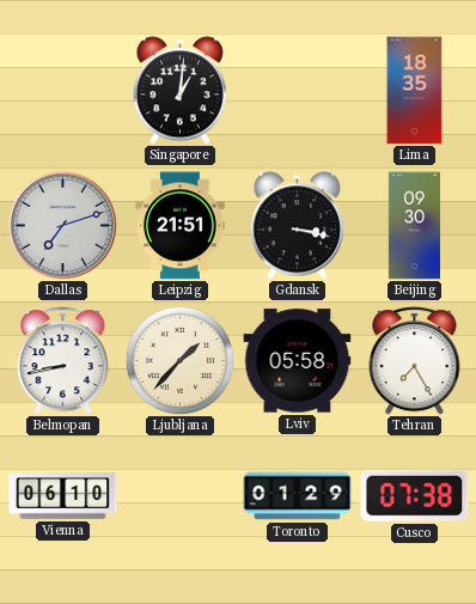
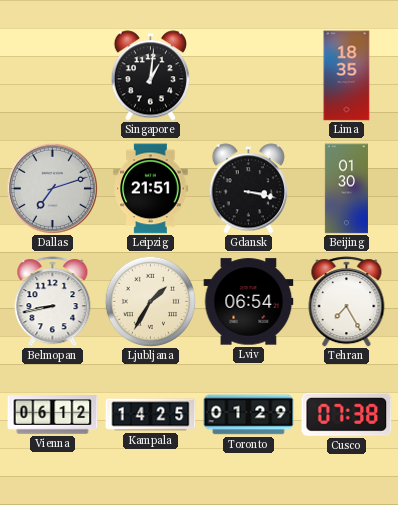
Beijing: 09:30 -> 01:30 (346, 189)
Ljubljana: 1:37 -> 1:35 (150, 301)
Lviv: 05:58 -> 06:54 (249, 302)
Vienna: 06:10 -> 06:12 (53, 415)
Kampala: none -> 14:25 (151, 415)
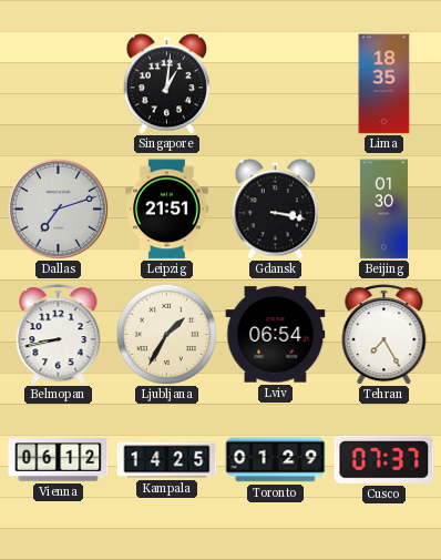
Cusco: 07:38 -> 07:37 (384, 459)
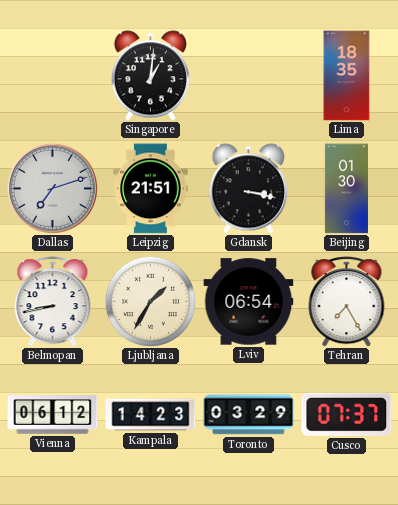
Kampala: 14:25 -> 14:23 (151, 415)
Toronto: 01:29 -> 03:29 (249, 415)
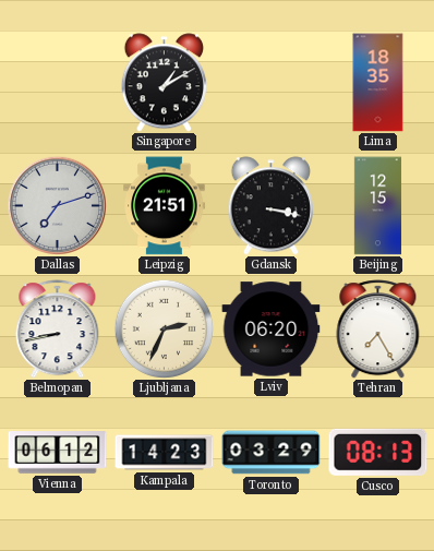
Singapore: 1:01 -> 1:10 (164, 83)
Beijing: 01:30 -> 12:15 (377, 206)
Ljubljana: 1:35 -> 2:34 (164, 328)
Lviv: 06:54 -> 06:20 (272, 330)
Cusco: 07:37 -> 08:13 (378, 452)
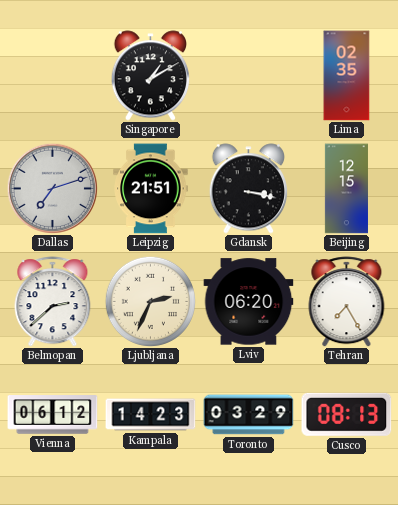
Lima: 18:35 -> 02:35 (347, 76)
Belmopan: 8:43 -> 2:38 (53, 302)
